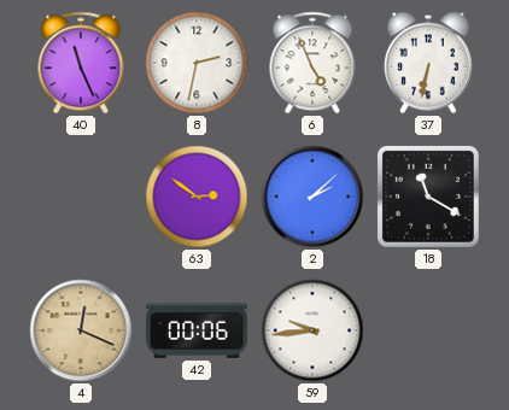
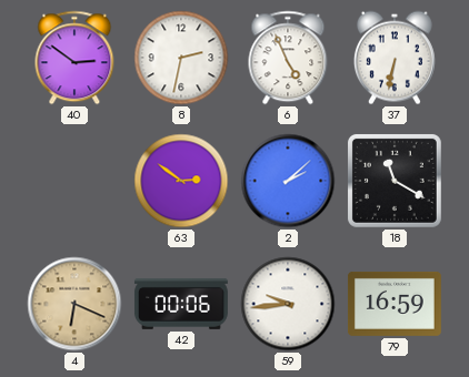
40: 11:26 -> 2:51 (74, 58)
4: 12:19 -> 6:19 (74, 304)
79: none -> 16:59 (395, 304)
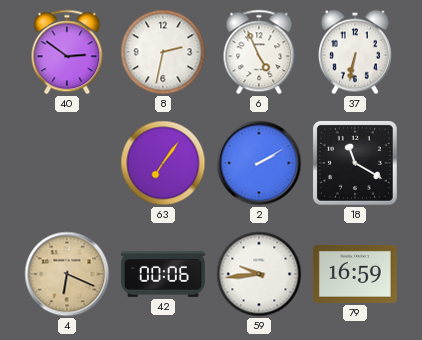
63: 2:51 -> 7:06 (163, 163)
2: 2:08 -> 2:10 (259, 163)
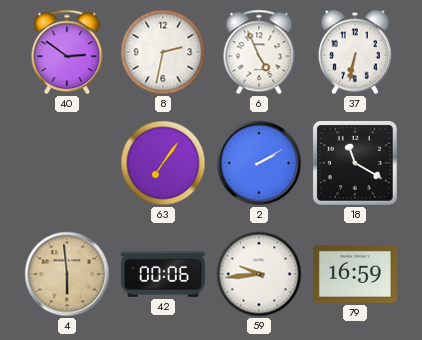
4: 6:19 -> 5:59 (67, 274)
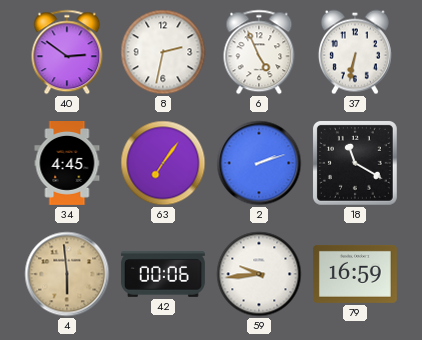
34: none -> 4:45 (67, 164)
2: 2:10 -> 2:12 (259, 163)
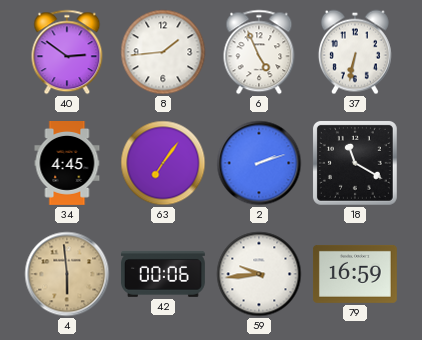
8: 2:32 -> 1:44 (163, 52)
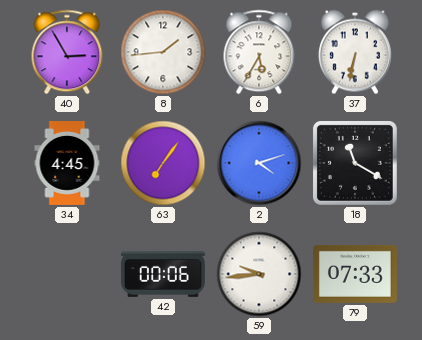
40: 2:51 -> 2:55 (67, 52)
6: 4:56 -> 5:35 (259, 52)
2: 2:12 -> 4:12 (259, 163)
4: 5:59 -> none (67, 274)
79: 16:59 -> 07:33 (355, 274)
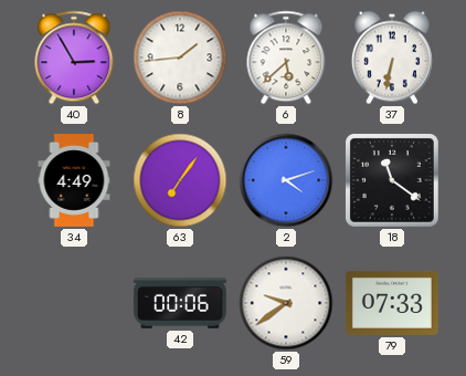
6: 5:35 -> 5:38 (286, 58)
34: 4:45 -> 4:49 (74, 181)
18: 11:20 -> 11:21 (392, 180)
59: 9:44 -> 9:39 (286, 303)
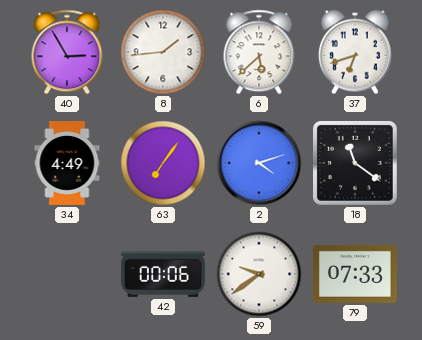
37: 6:32 -> 6:42 (355, 52)
